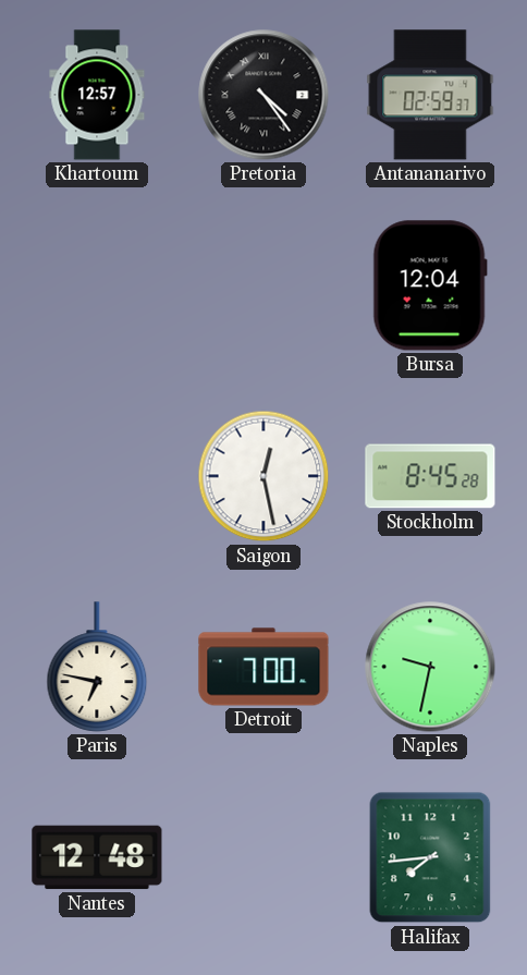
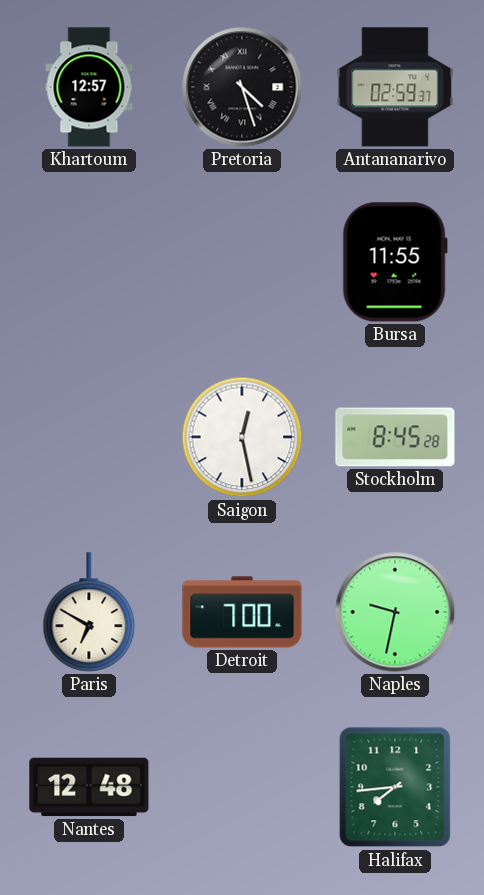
Pretoria: 4:24 -> 4:27 (242, 87)
Bursa: 12:04 -> 11:55 (395, 262)
Paris: 6:47 -> 6:50 (89, 612)
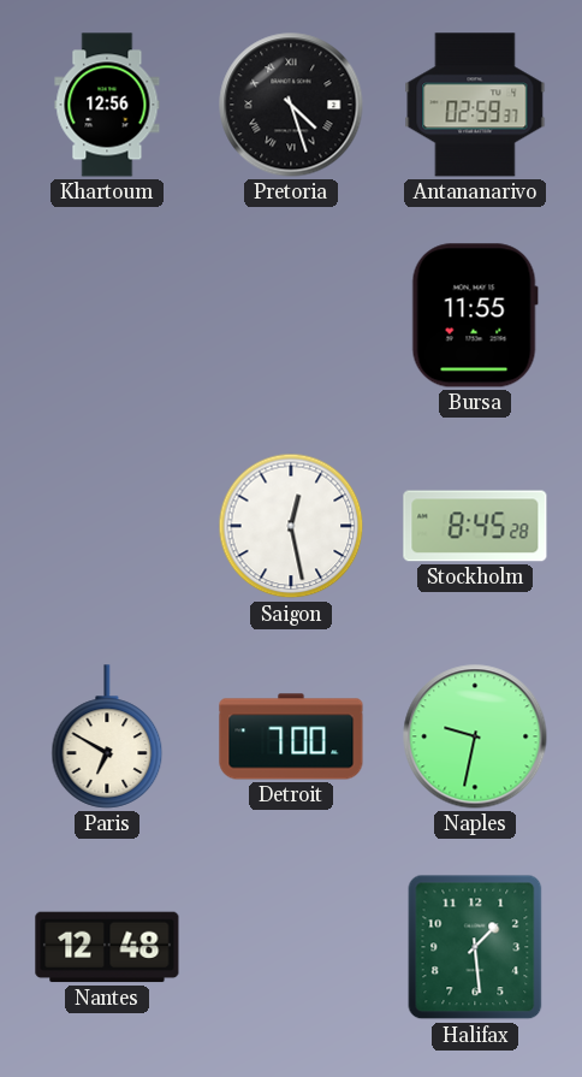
Khartoum: 12:57 -> 12:56 (107, 105)
Halifax: 7:44 -> 1:29 (475, 947)
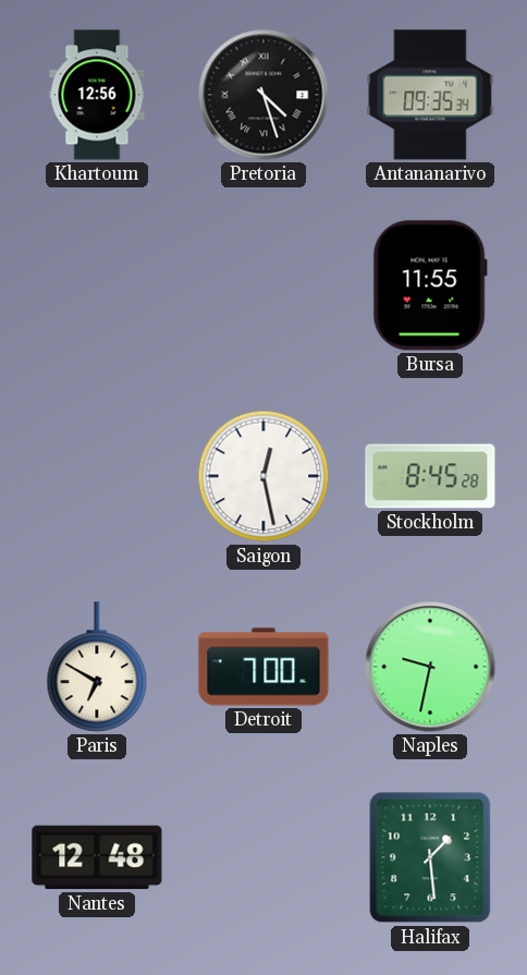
Antananarivo: 02:59 -> 09:35 (430, 95)
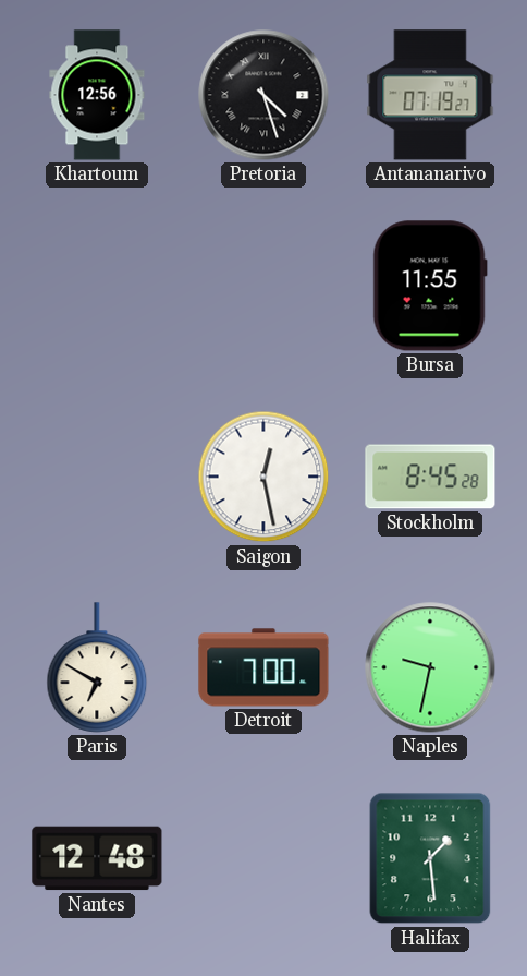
Antananarivo: 09:35 -> 07:19 (430, 95)
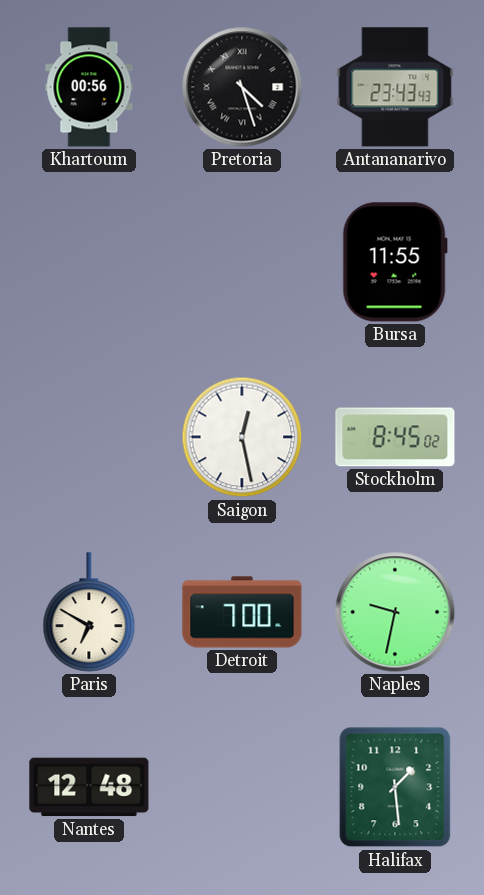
Khartoum: 12:56 -> 00:56 (89, 87)
Antananarivo: 07:19 -> 23:43 (395, 87)
Stockholm: 8:45:28 -> 8:45:02 (395, 437)
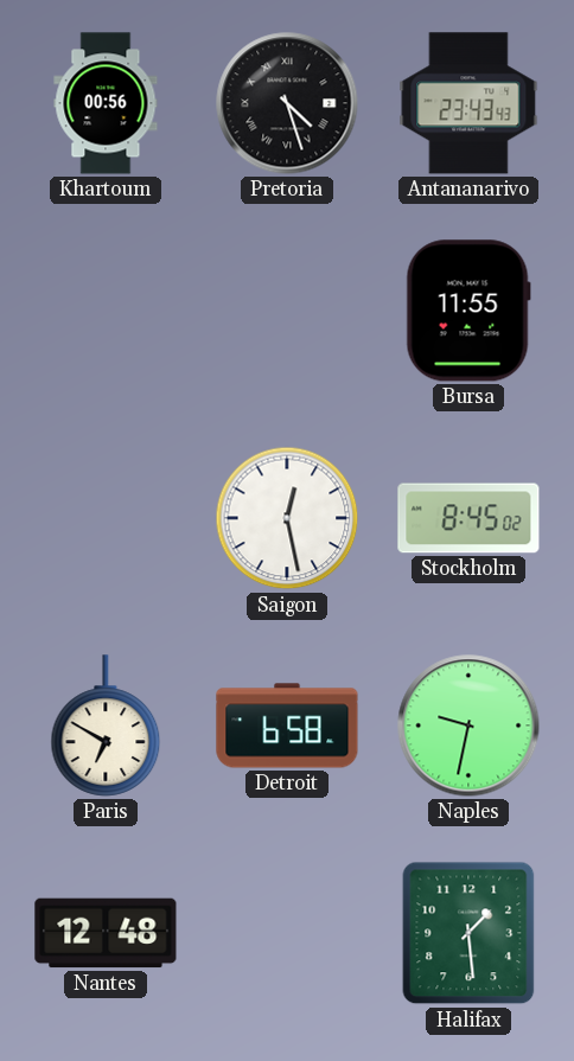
Detroit: 7:00 -> 6:58 (287, 726)
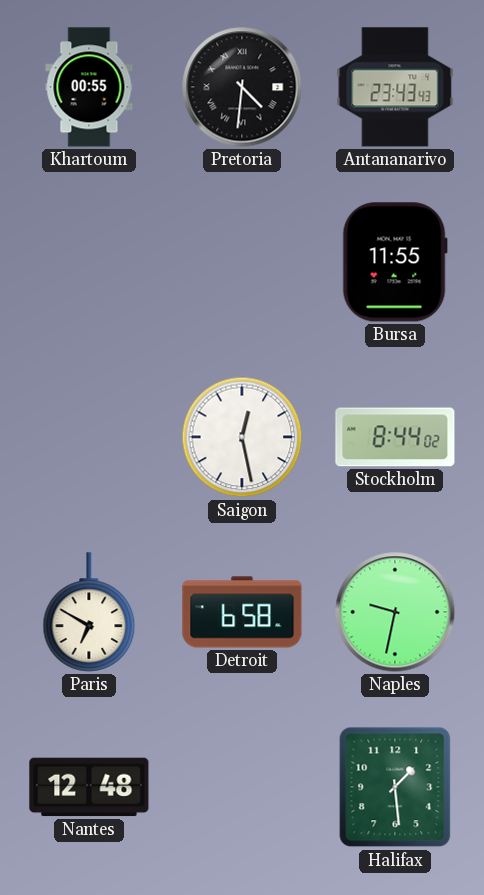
Khartoum: 00:56 -> 00:55 (89, 87)
Pretoria: 4:27 -> 4:31 (242, 87)
Stockholm: 8:45 -> 8:44 (395, 437)
